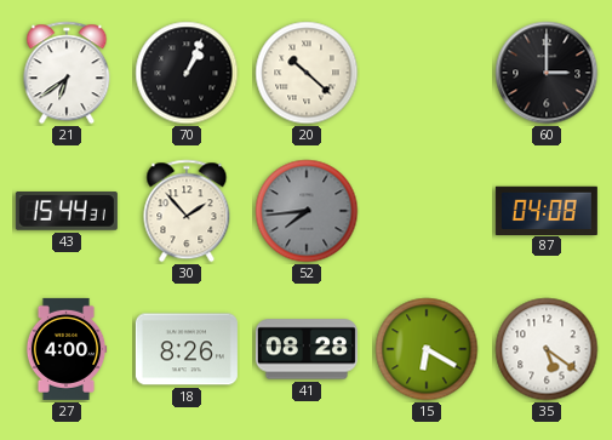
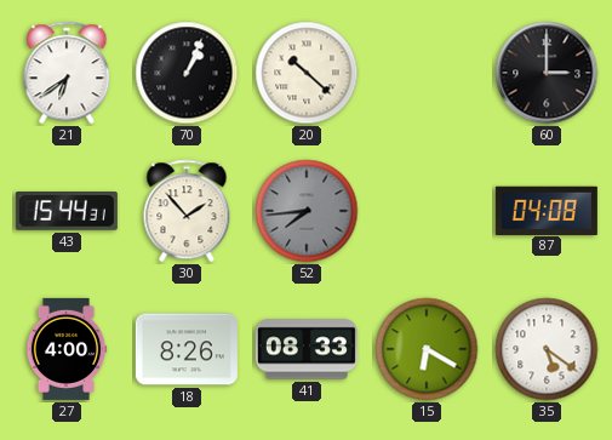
41: 08:28 -> 08:33 (307, 349)
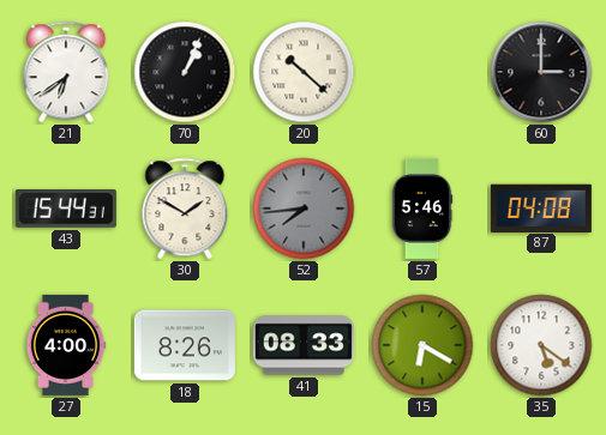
30: 1:53 -> 1:50 (185, 209)
57: none -> 5:46 (422, 209)
